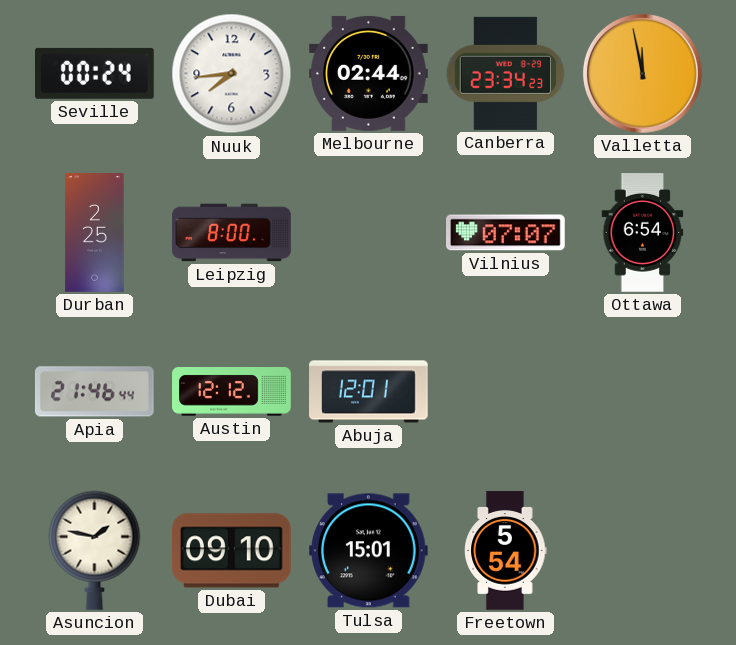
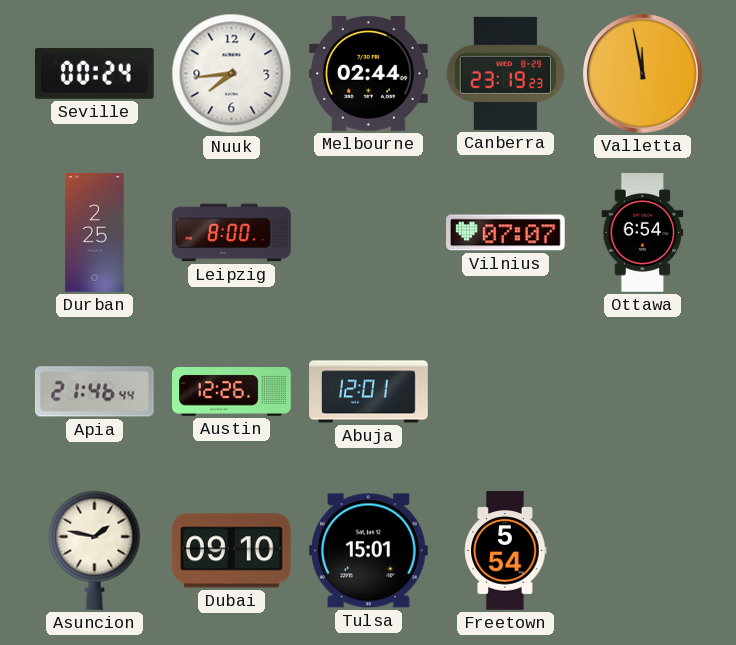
Canberra: 23:34 -> 23:19 (506, 73)
Austin: 12:12 -> 12:26 (232, 392)
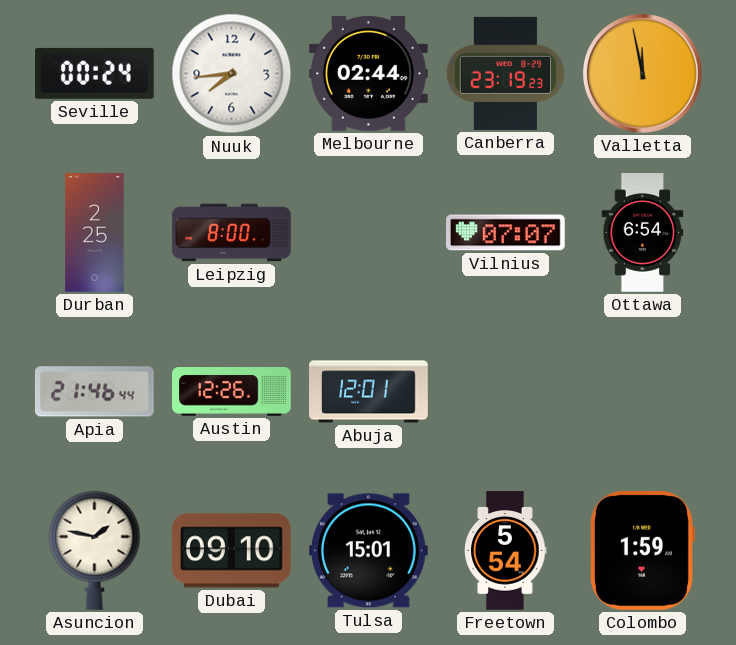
Colombo: none -> 1:59 (643, 550)
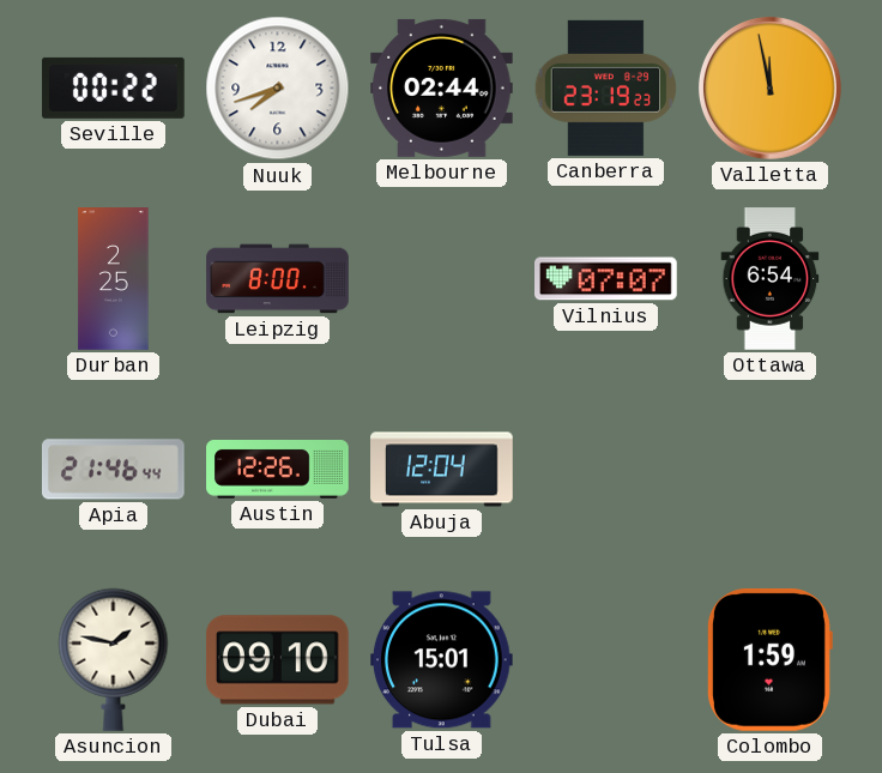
Seville: 00:24 -> 00:22 (114, 87)
Nuuk: 7:44 -> 7:42 (278, 89)
Abuja: 12:01 -> 12:04 (442, 470)
Freetown: 5:54 -> none (506, 551)
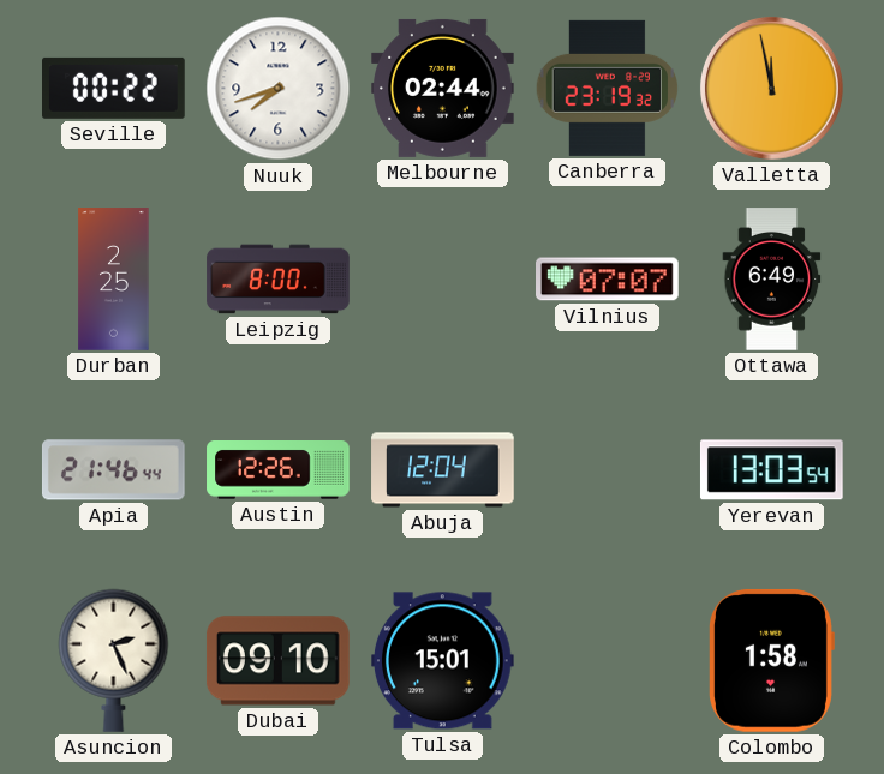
Canberra: 23:19:23 -> 23:19:32 (608, 88)
Ottawa: 6:54 -> 6:49 (772, 280)
Yerevan: none -> 13:03 (771, 470)
Asuncion: 1:47 -> 2:26 (114, 660)
Colombo: 1:59 -> 1:58 (772, 660)
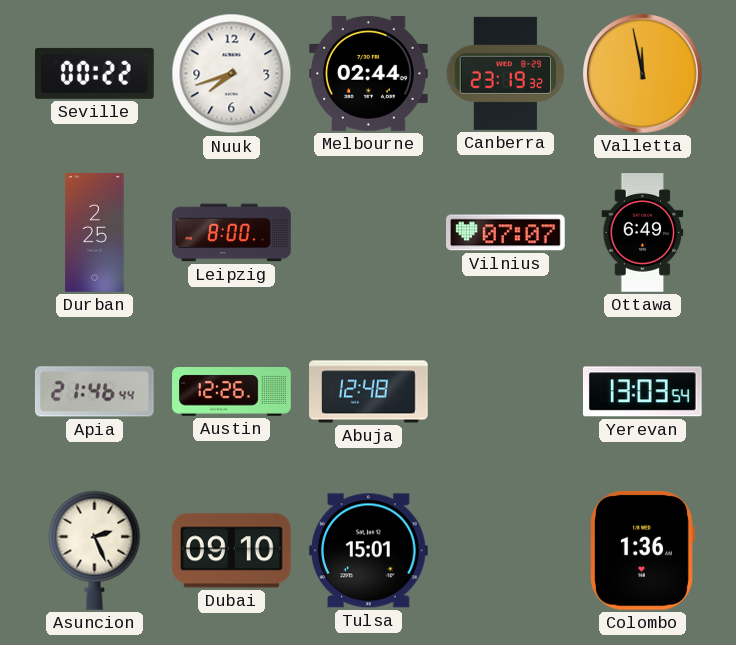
Abuja: 12:04 -> 12:48 (369, 392)
Colombo: 1:58 -> 1:36 (643, 550)
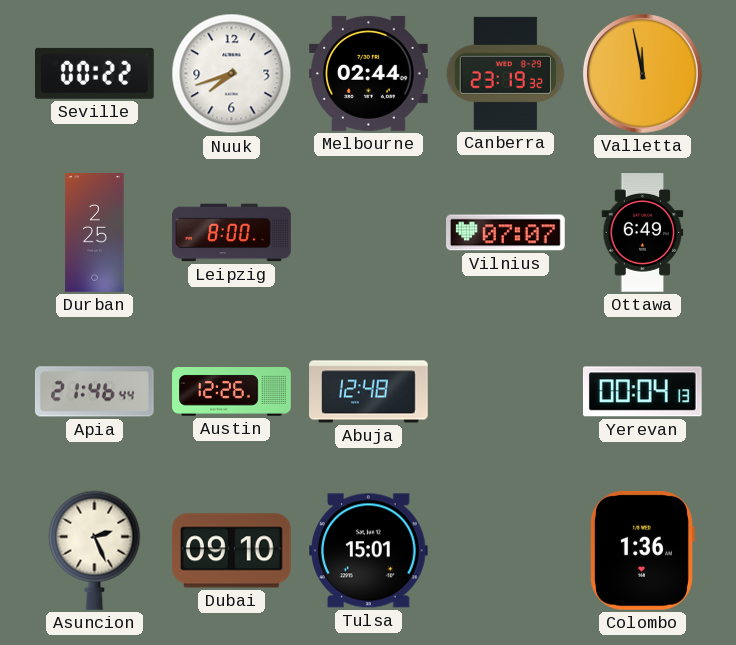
Yerevan: 13:03 -> 00:04 (642, 392)
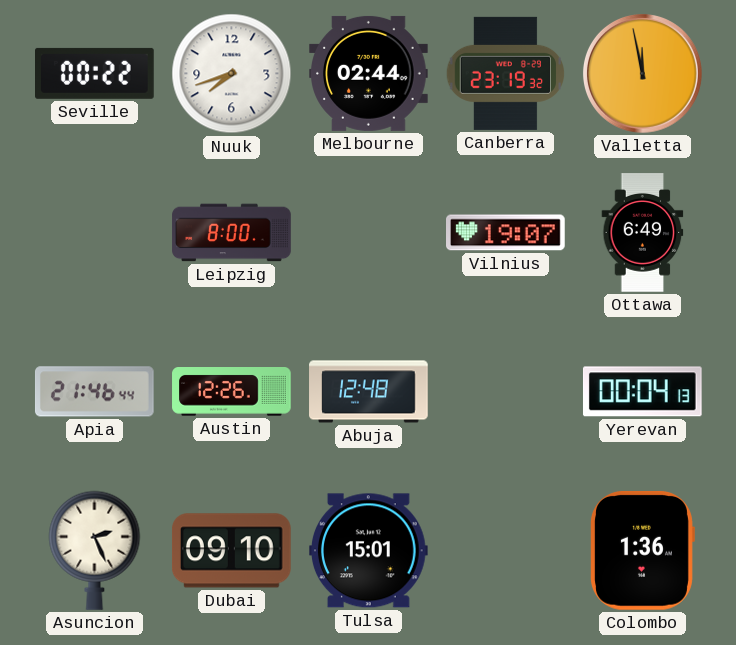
Durban: 2:25 -> none (95, 233)
Vilnius: 07:07 -> 19:07 (506, 233)
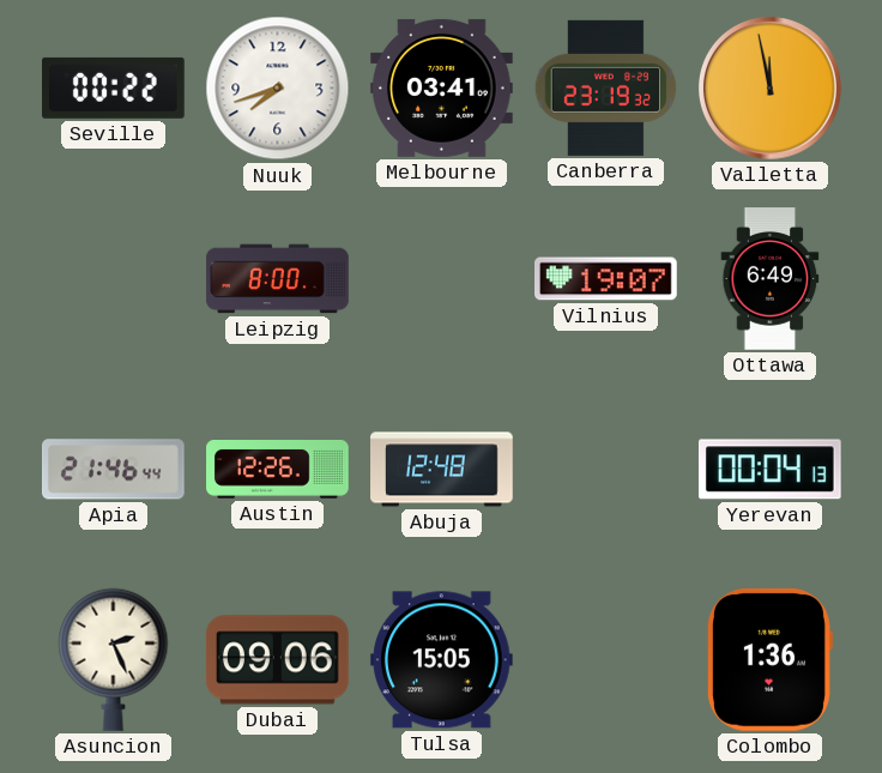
Melbourne: 02:44 -> 03:41 (442, 87)
Dubai: 09:10 -> 09:06 (278, 660)
Tulsa: 15:01 -> 15:05 (442, 660)
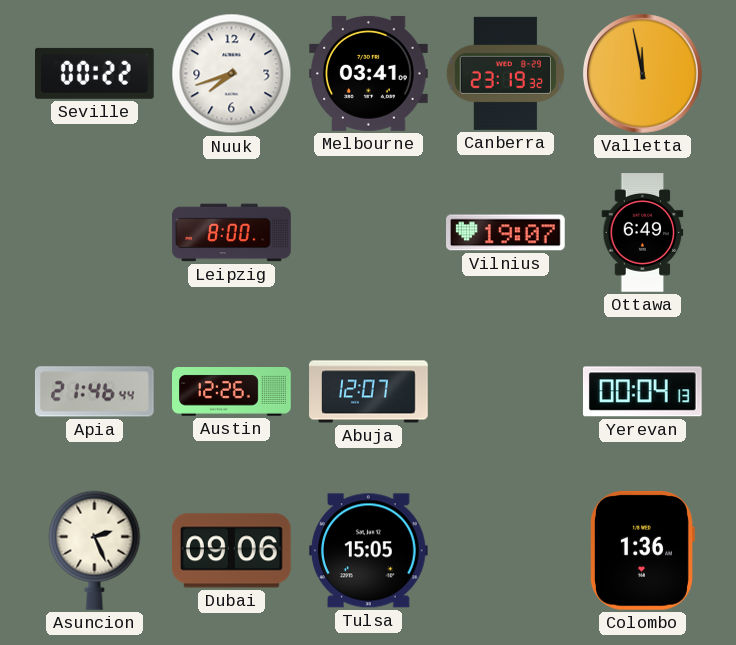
Abuja: 12:48 -> 12:07 (369, 392)
